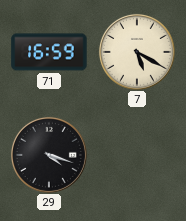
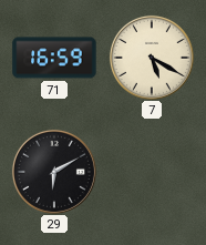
29: 4:18 -> 6:10 (54, 172)
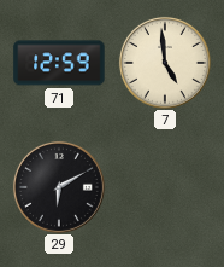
71: 16:59 -> 12:59 (59, 63)
7: 5:20 -> 4:59 (165, 63)
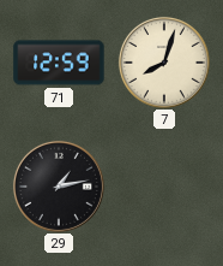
7: 4:59 -> 8:03 (164, 63)
29: 6:10 -> 1:13 (59, 187)
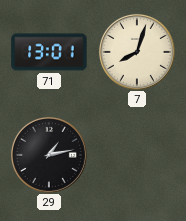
71: 12:59 -> 13:01 (49, 52)
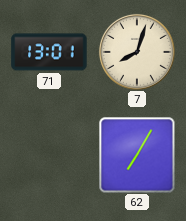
29: 1:13 -> none (49, 155)
62: none -> 7:05 (137, 155)
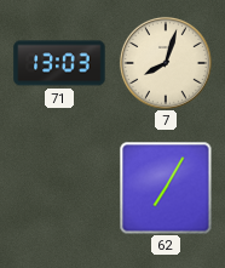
71: 13:01 -> 13:03 (59, 63)
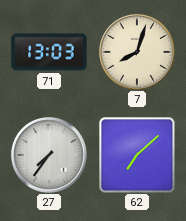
27: none -> 7:36 (49, 155)
62: 7:05 -> 7:08 (137, 155)
